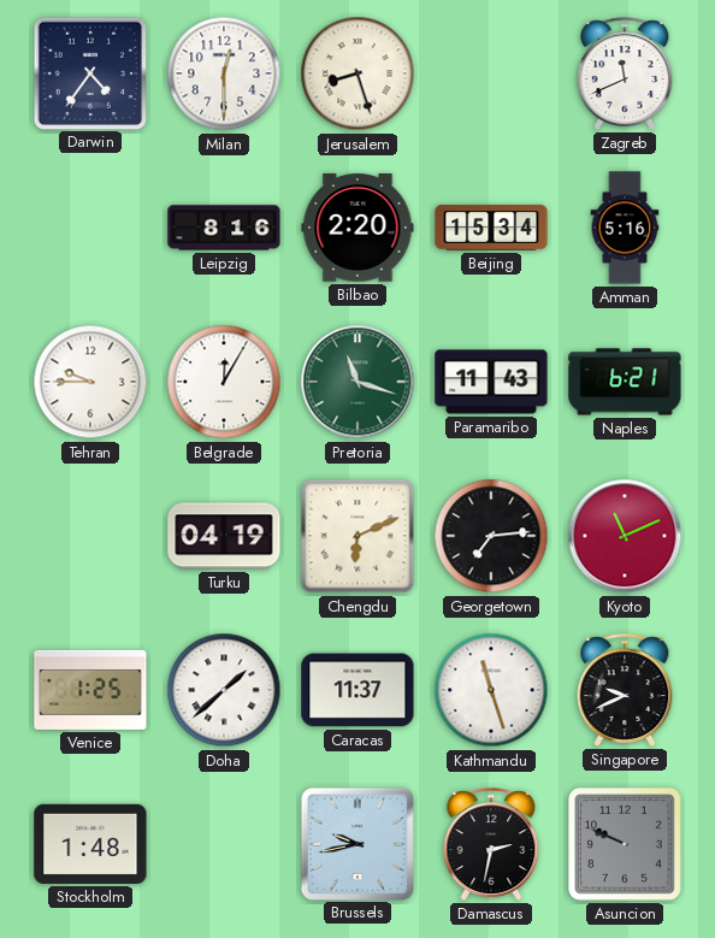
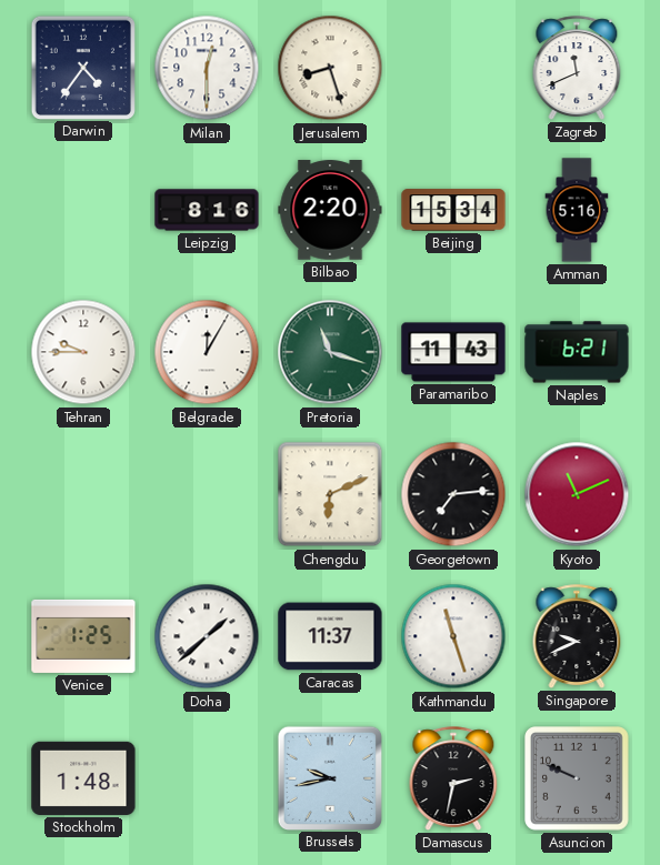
Turku: 04:19 -> none (224, 536)
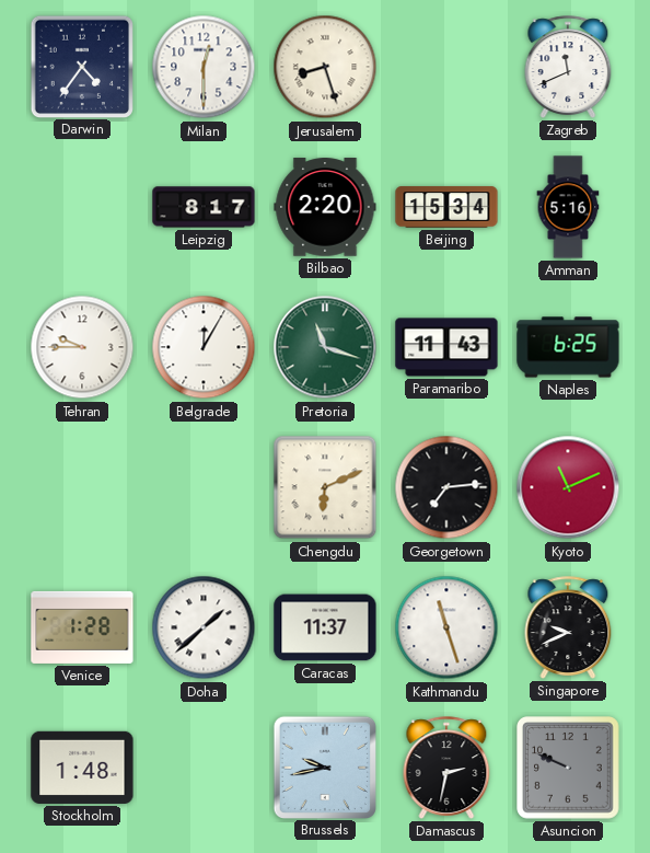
Leipzig: 8:16 -> 8:17 (204, 207)
Naples: 6:21 -> 6:25 (568, 347)
Venice: 1:25 -> 1:28 (82, 627)
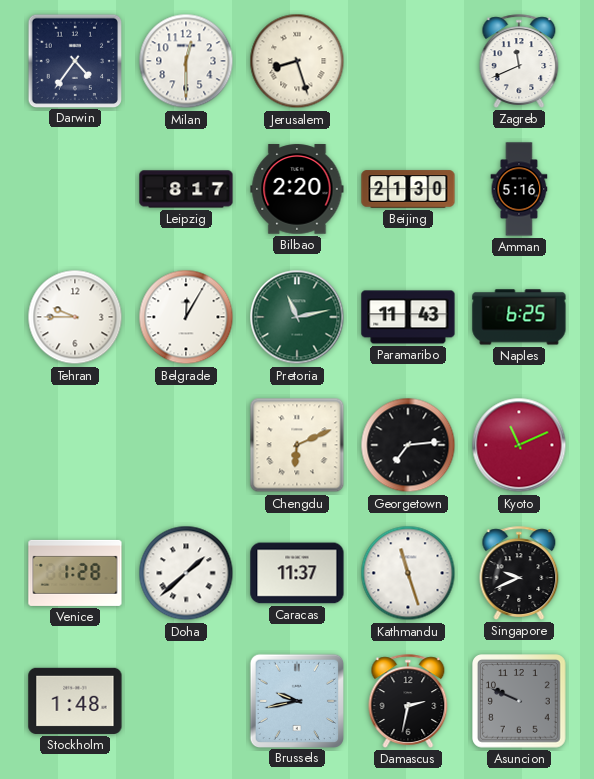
Beijing: 15:34 -> 21:30 (408, 189)
Pretoria: 11:18 -> 11:13 (297, 317)
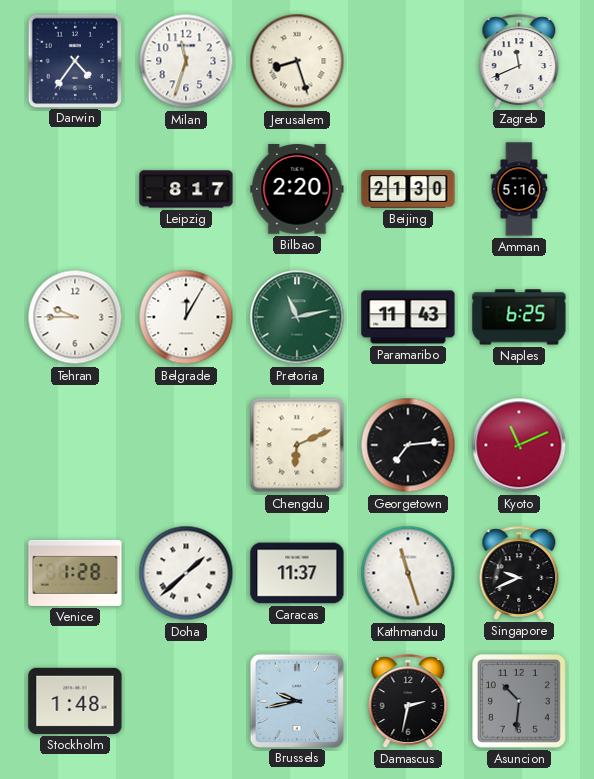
Milan: 12:30 -> 11:33 (186, 61)
Asuncion: 9:49 -> 10:31 (520, 702)
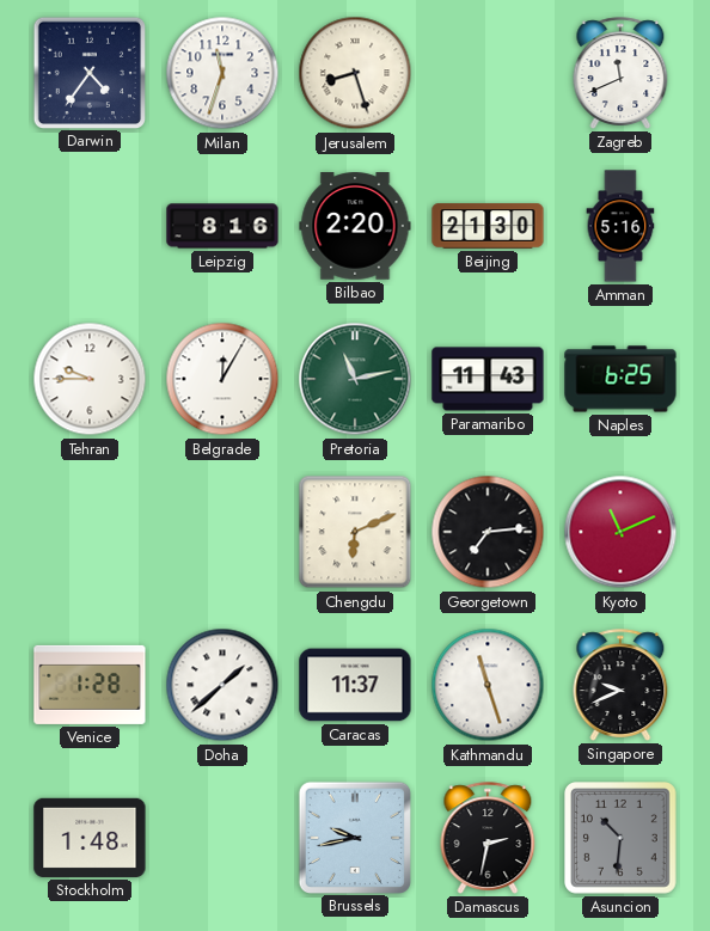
Leipzig: 8:17 -> 8:16 (222, 226)
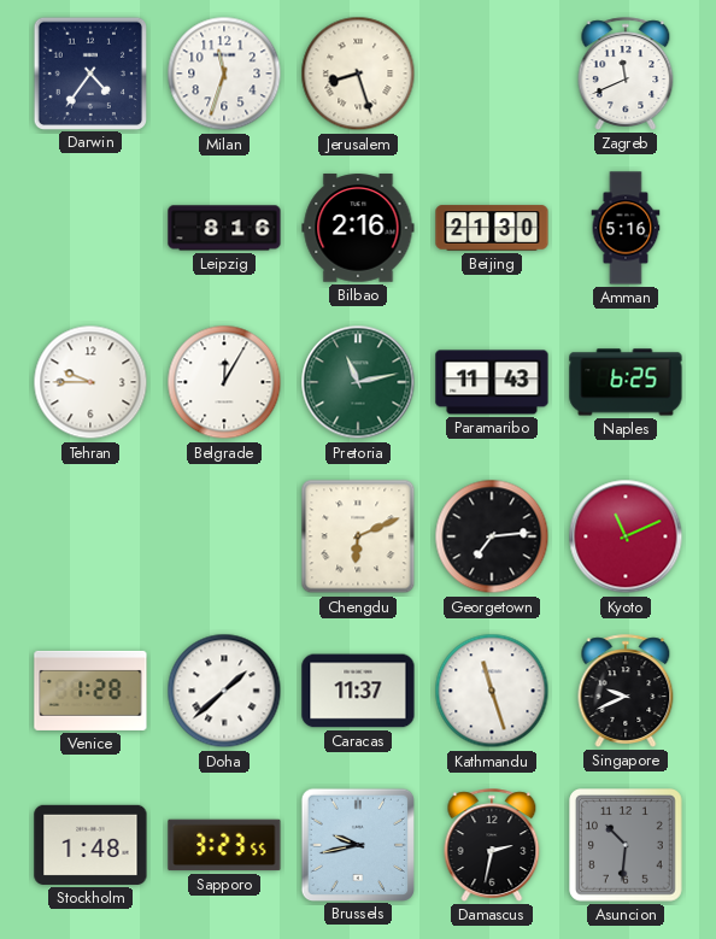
Bilbao: 2:20 -> 2:16 (358, 228)
Sapporo: none -> 3:23 (224, 845)
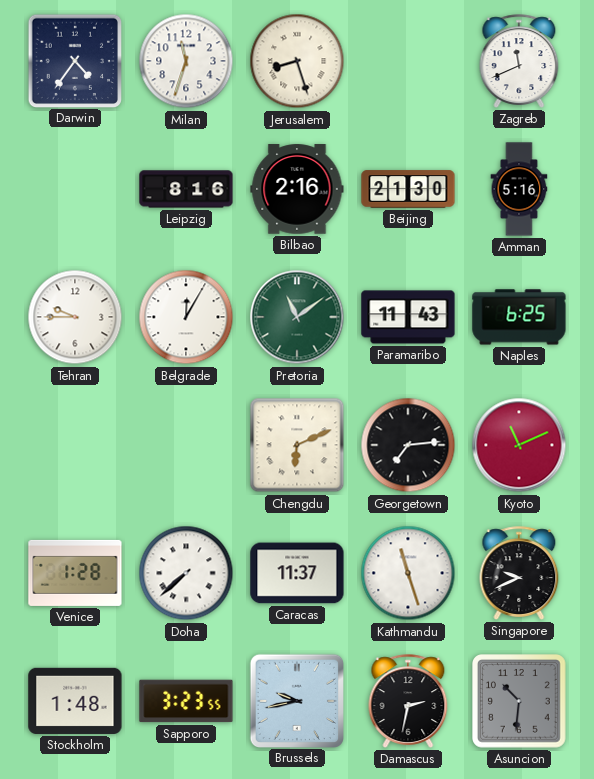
Pretoria: 11:13 -> 11:09 (297, 317)
Doha: 1:38 -> 7:38 (186, 573)
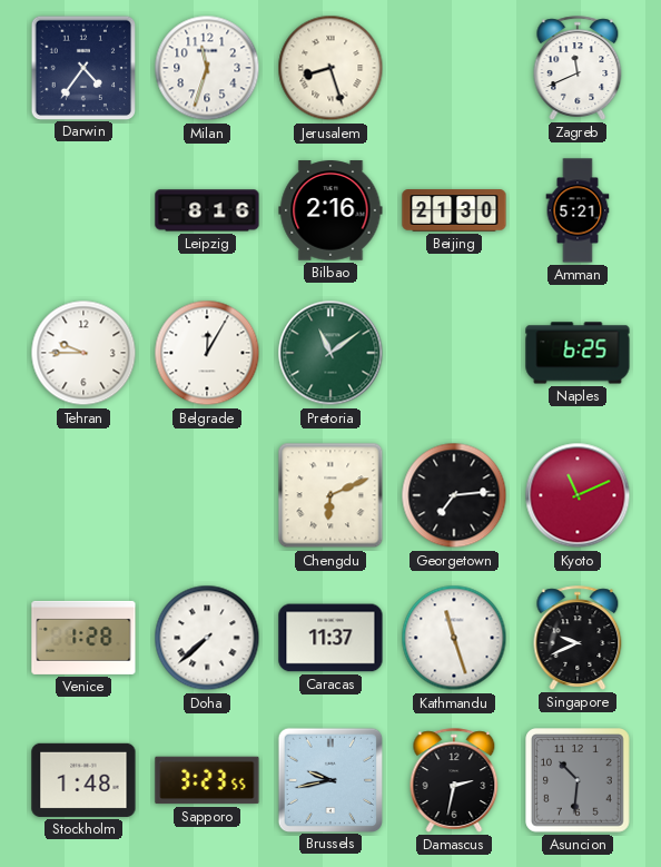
Amman: 5:16 -> 5:21 (578, 210)
Paramaribo: 11:43 -> none (408, 317)
